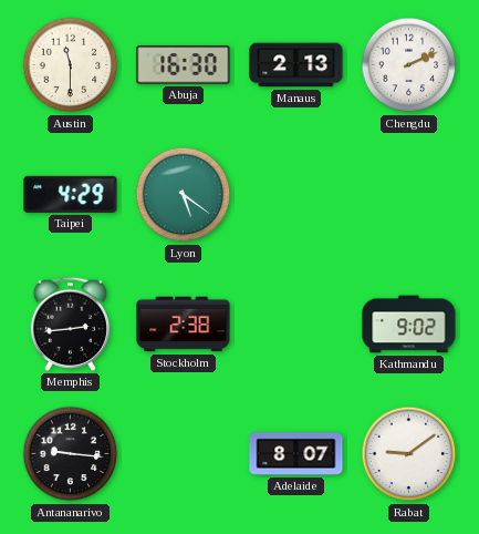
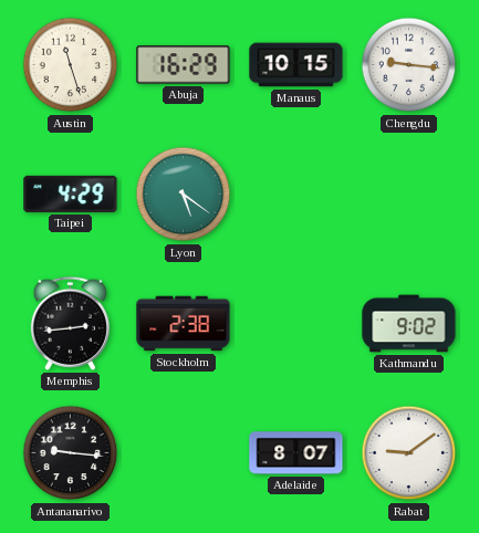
Austin: 11:30 -> 11:27 (71, 65)
Abuja: 16:30 -> 16:29 (184, 65)
Manaus: 2:13 -> 10:15 (296, 65)
Chengdu: 2:11 -> 9:16 (409, 65)
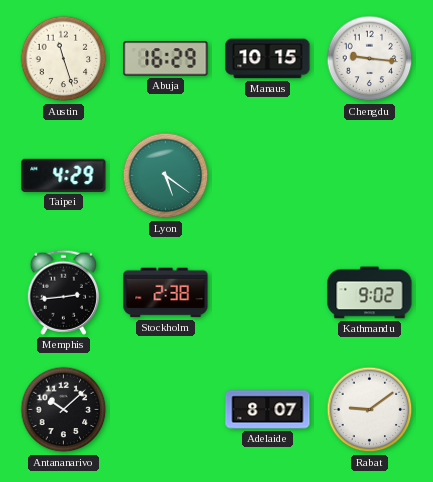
Antananarivo: 9:16 -> 10:08 (64, 410)
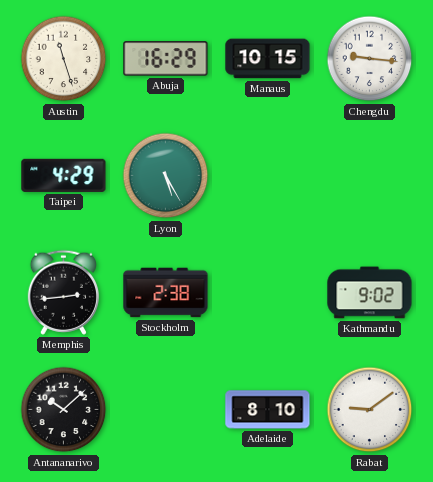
Lyon: 5:21 -> 5:25 (166, 176)
Adelaide: 8:07 -> 8:10 (268, 410)
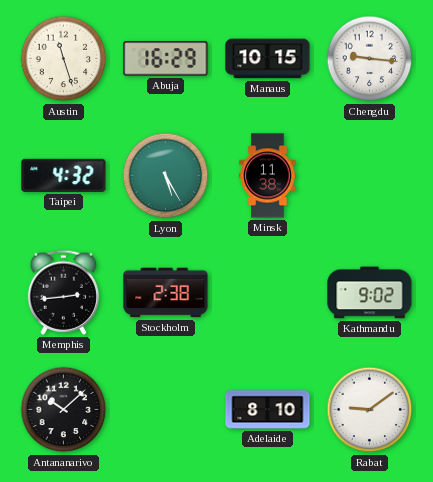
Taipei: 4:29 -> 4:32 (64, 175)
Minsk: none -> 11:38 (268, 176)
